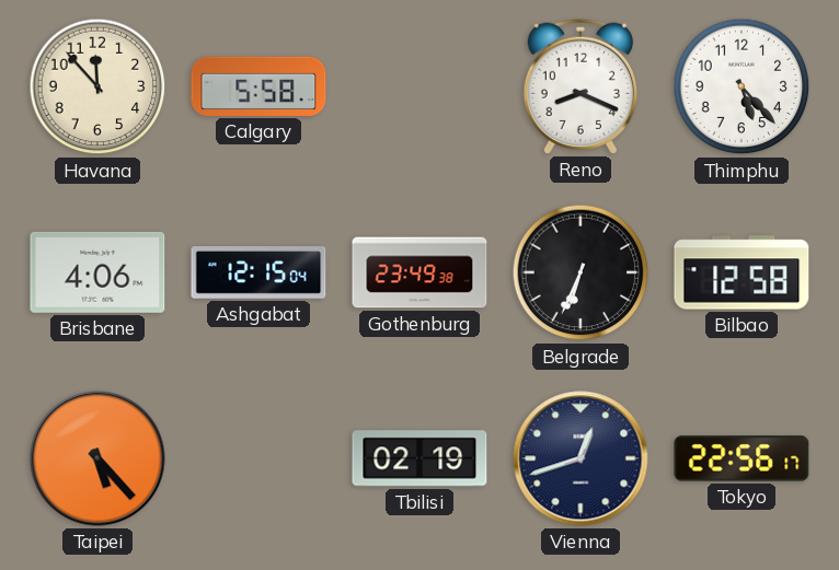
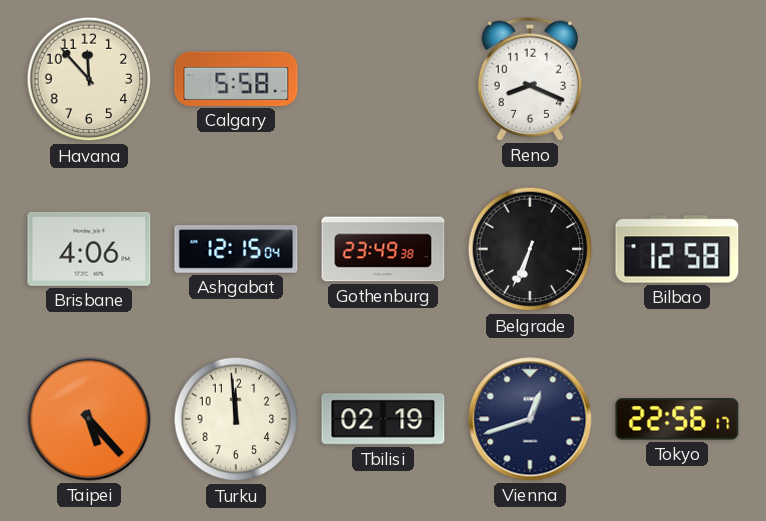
Thimphu: 5:23 -> none (742, 86)
Turku: none -> 11:59 (236, 419)
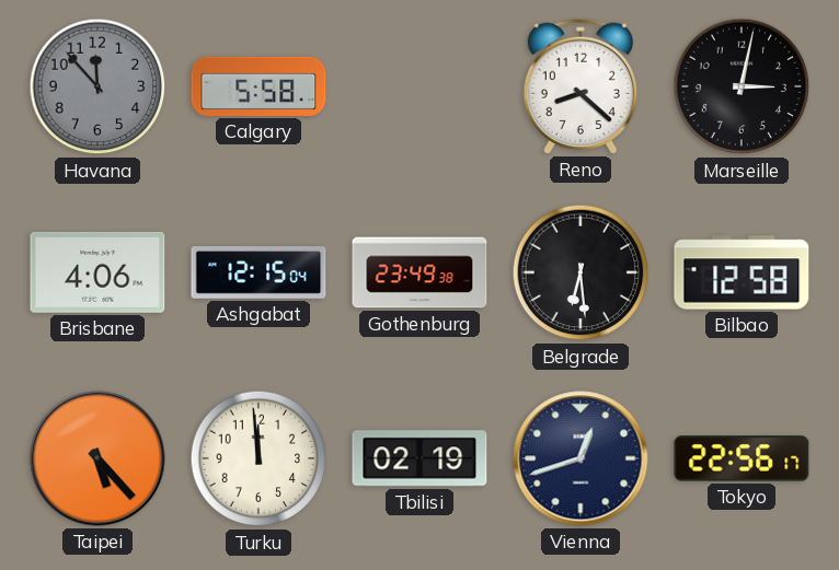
Havana dial: cream -> grey (97, 86)
Reno: 8:19 -> 8:22 (579, 86)
Marseille: none -> 3:02 (742, 86)
Belgrade: 6:34 -> 6:29 (581, 272)
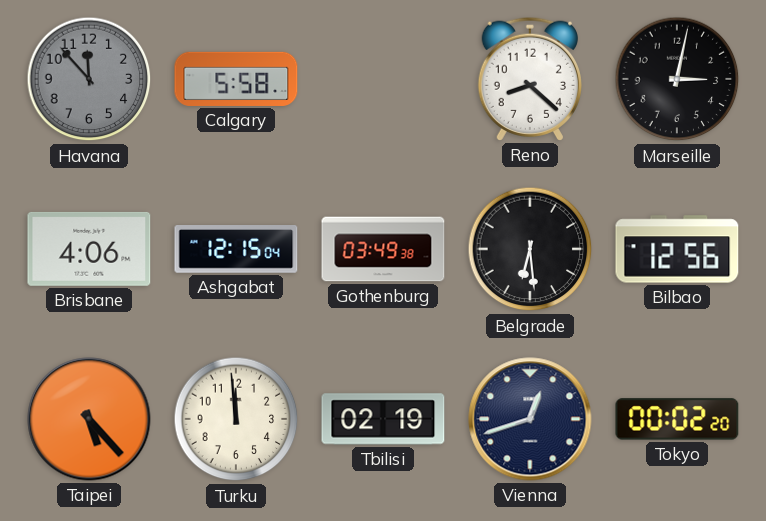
Gothenburg: 23:49 -> 03:49 (383, 249)
Bilbao: 12:58 -> 12:56 (677, 249)
Tokyo: 22:56 -> 00:02 (677, 419)
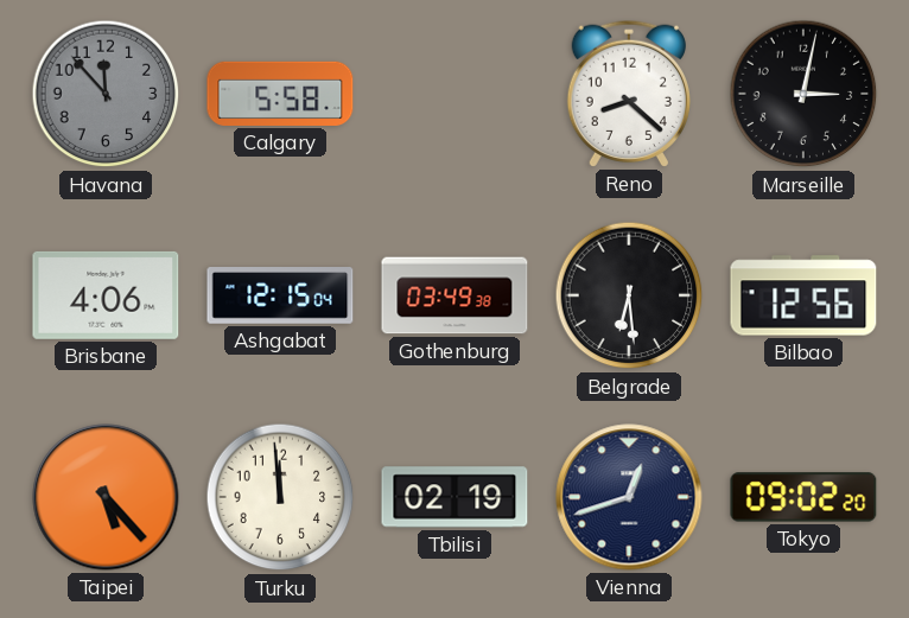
Tokyo: 00:02 -> 09:02 (803, 497)
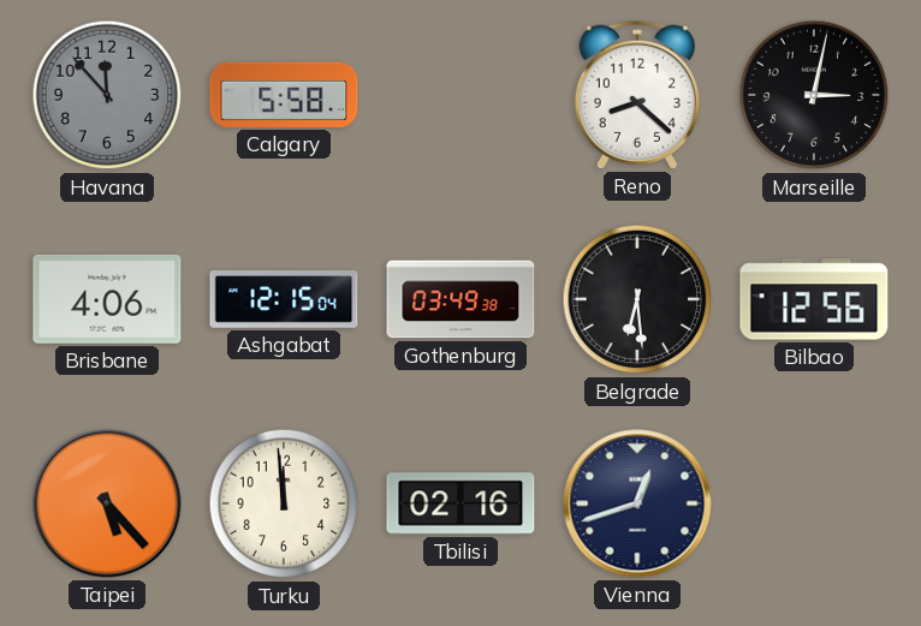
Tbilisi: 02:19 -> 02:16 (460, 503)
Tokyo: 09:02 -> none (803, 497)
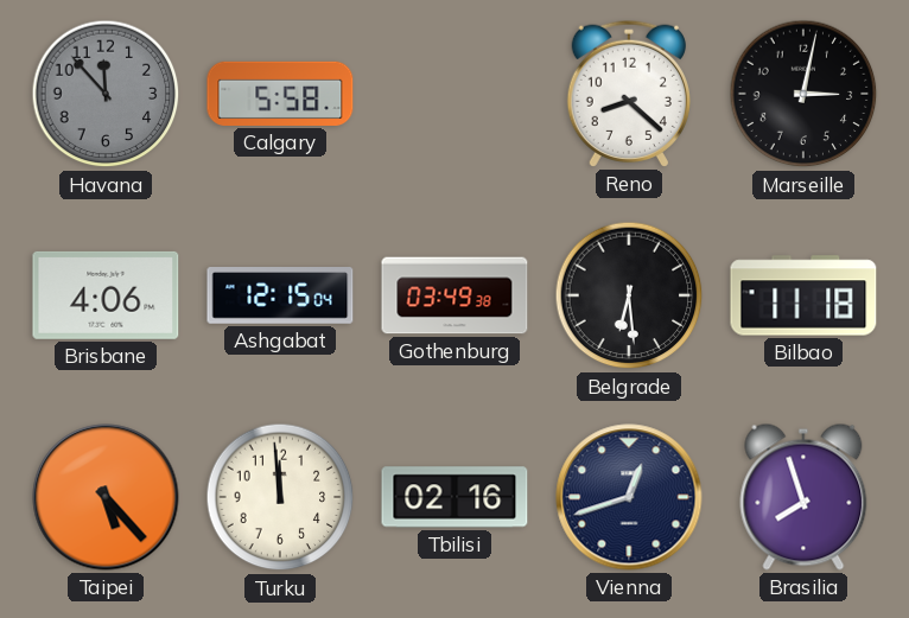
Bilbao: 12:56 -> 11:18 (803, 295)
Brasilia: none -> 7:57 (803, 497)
